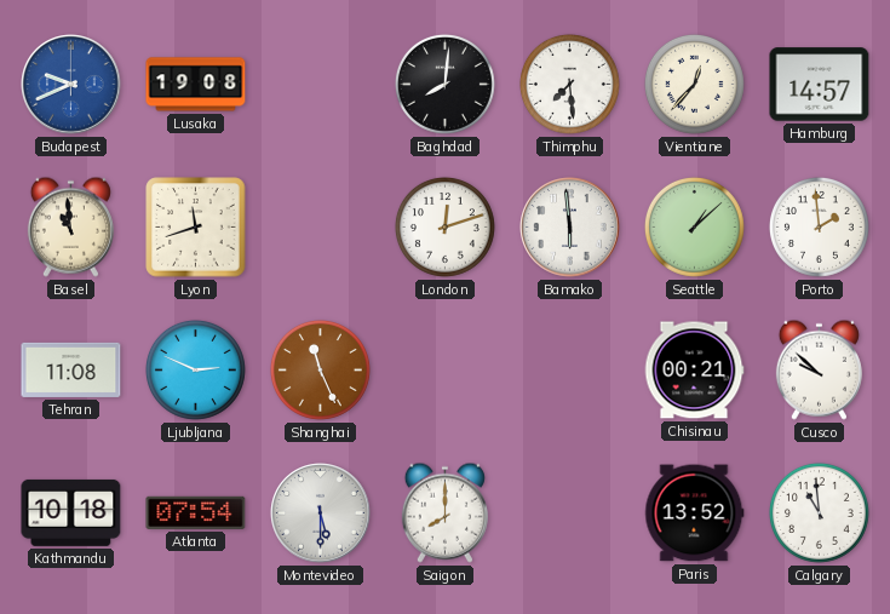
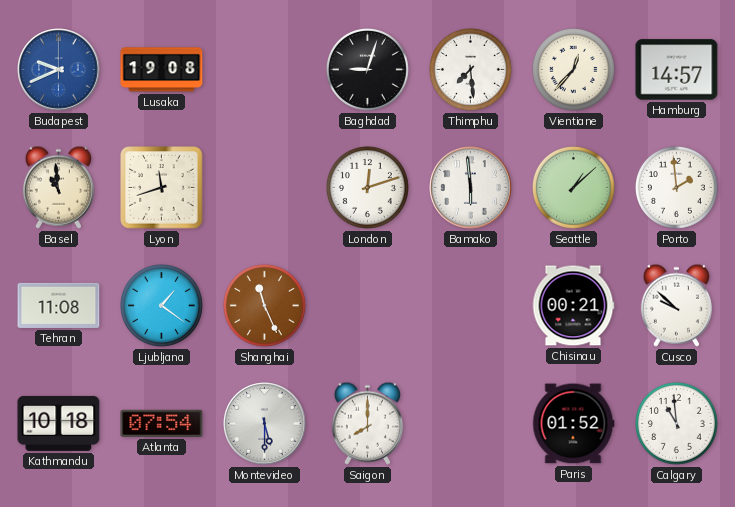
Baghdad: 8:01 -> 9:03 (367, 69)
Ljubljana: 2:49 -> 1:21 (161, 305)
Paris: 13:52 -> 01:52 (574, 424)
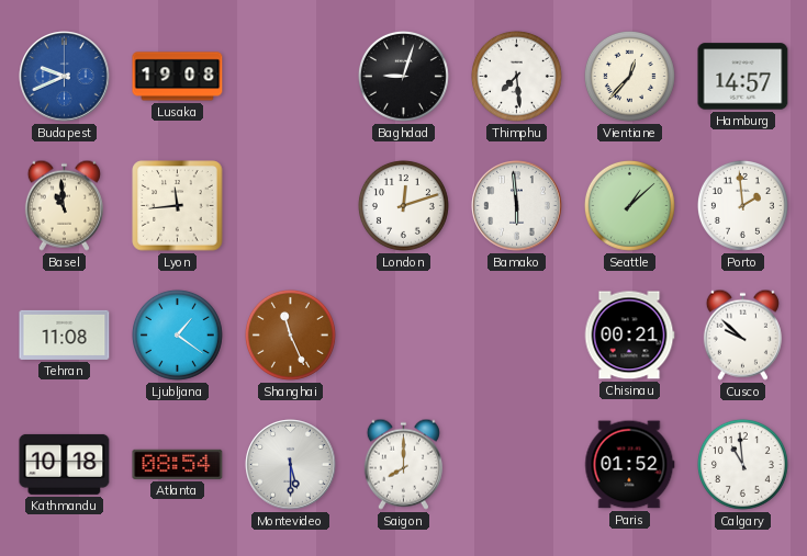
Lyon: 11:42 -> 11:44 (178, 206)
Atlanta: 07:54 -> 08:54 (178, 464)
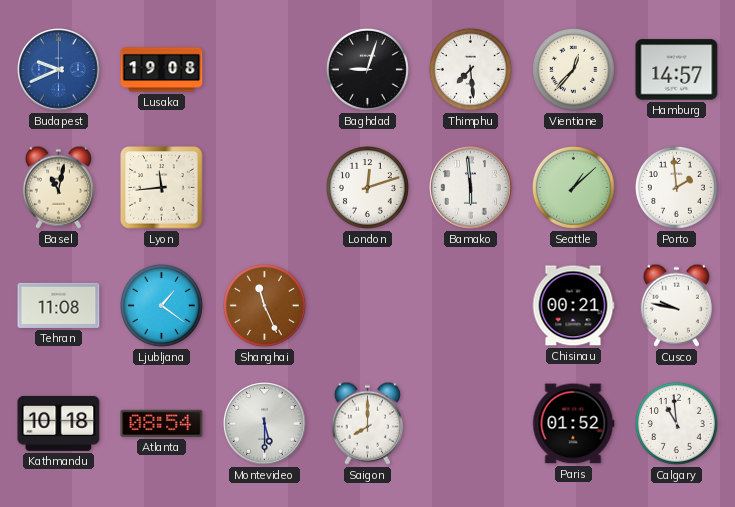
Basel: 10:59 -> 11:02 (58, 187)
Cusco: 9:52 -> 9:47 (676, 305)
